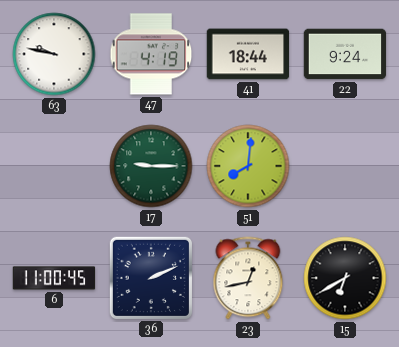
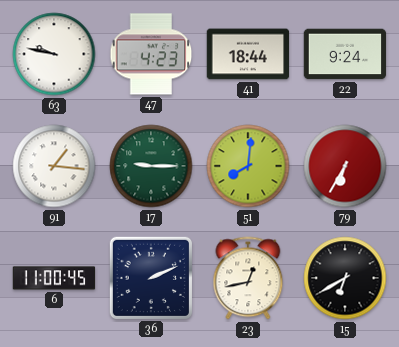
47: 4:19 -> 4:23 (151, 54)
91: none -> 1:16 (54, 166)
79: none -> 6:35 (345, 166)
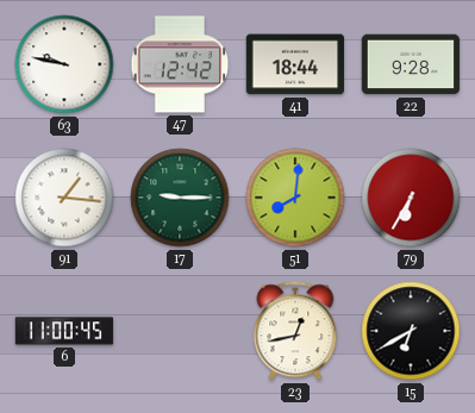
47: 4:23 -> 12:42 (180, 64)
22: 9:24 -> 9:28 (411, 64)
36: 2:11 -> none (150, 277)
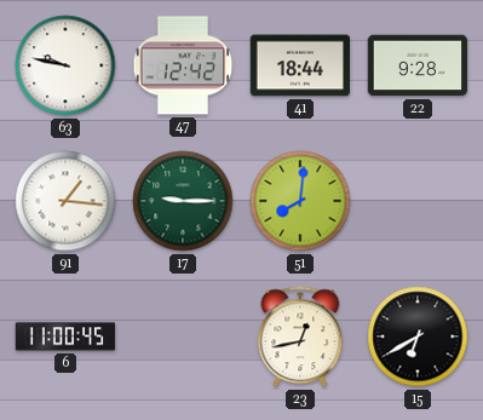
79: 6:35 -> none (411, 198)
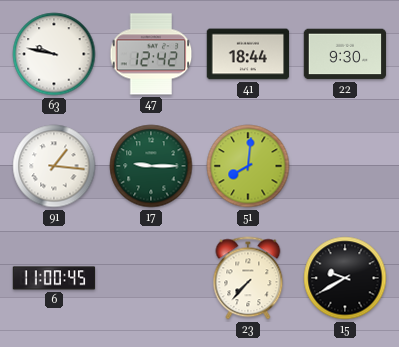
22: 9:28 -> 9:30 (345, 54)
23: 12:43 -> 7:37 (248, 278)
15: 6:40 -> 9:40 (345, 278)
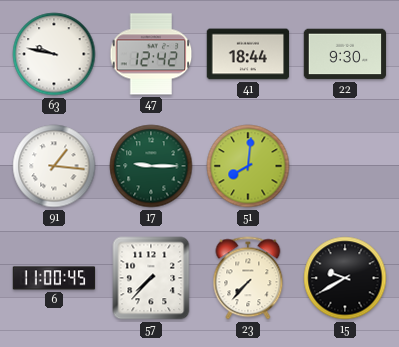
57: none -> 7:37 (151, 278)
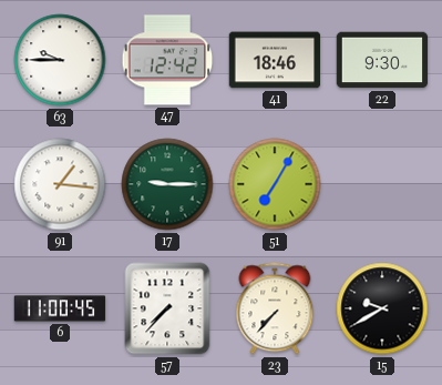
63: 9:47 -> 9:45 (60, 60)
41: 18:44 -> 18:46 (275, 60)
51: 8:01 -> 7:05 (275, 184)
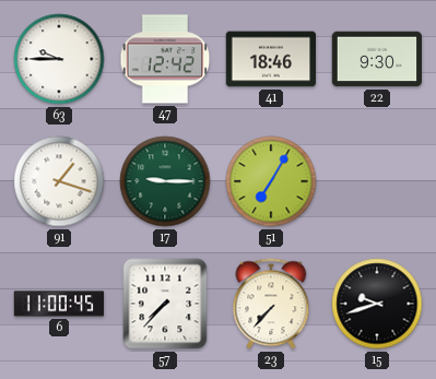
91: 1:16 -> 1:18 (59, 181)
15: 9:40 -> 9:42 (377, 304)
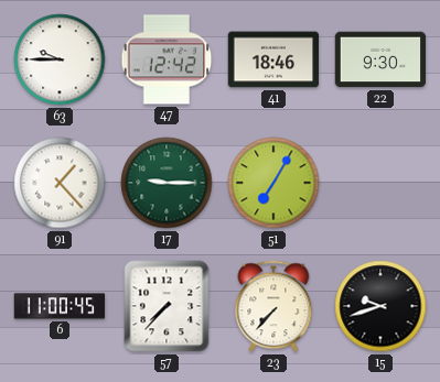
91: 1:18 -> 1:23 (60, 183)
